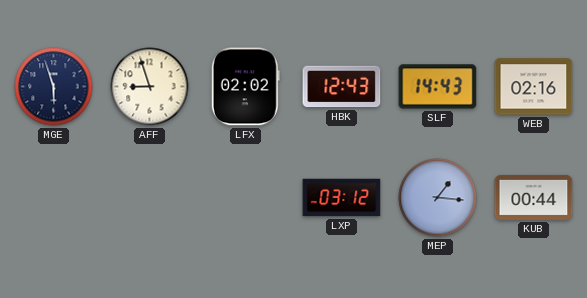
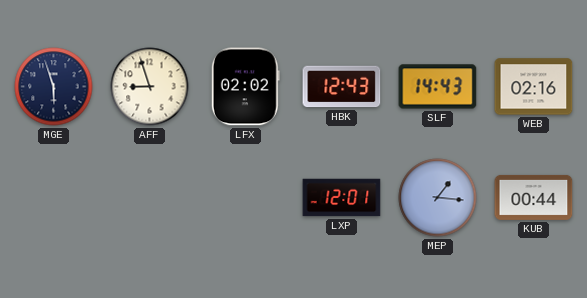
LXP: 03:12 -> 12:01 (342, 198)
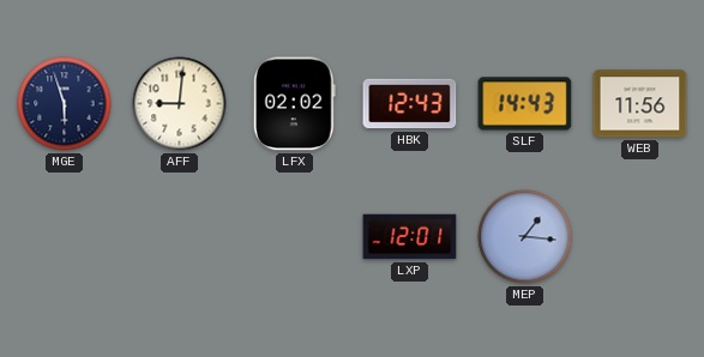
AFF: 8:57 -> 9:01 (180, 104)
WEB: 02:16 -> 11:56 (640, 104)
KUB: 00:44 -> none (534, 197)
